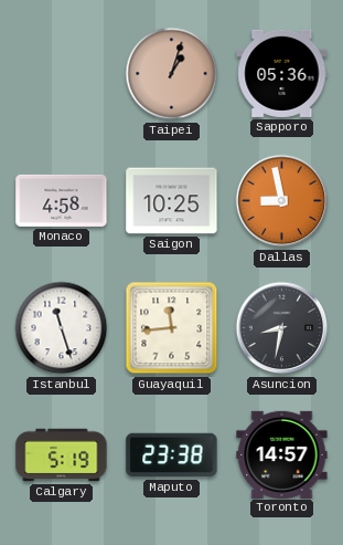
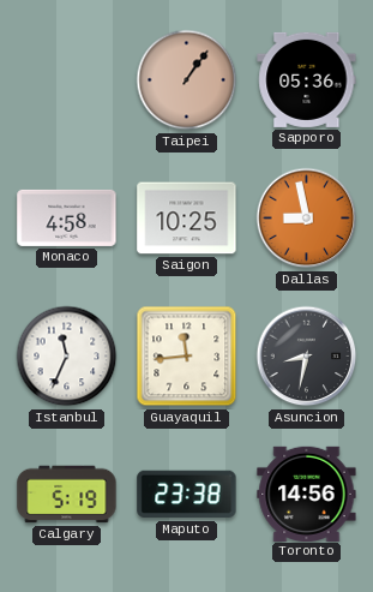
Taipei: 1:03 -> 1:06 (187, 80)
Istanbul: 11:27 -> 11:34 (67, 357)
Toronto: 14:57 -> 14:56 (307, 494)
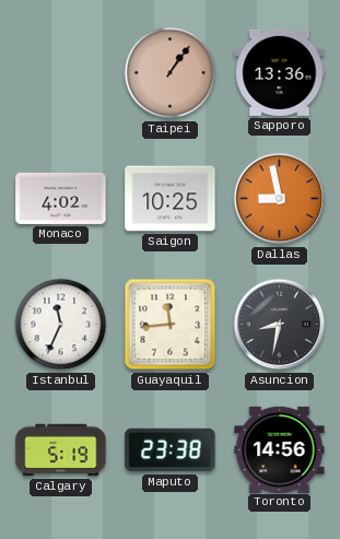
Sapporo: 05:36 -> 13:36 (280, 72)
Monaco: 4:58 -> 4:02 (61, 198)
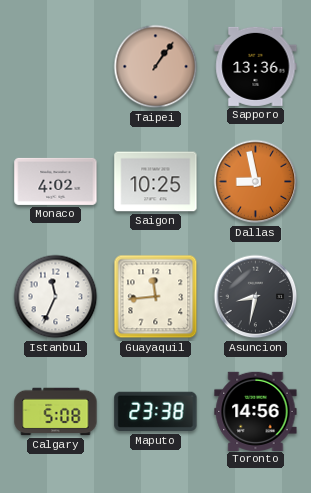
Calgary: 5:19 -> 5:08 (56, 412)
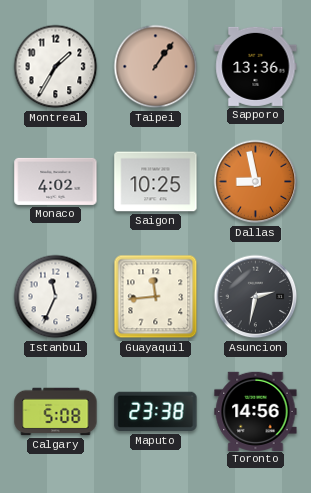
Montreal: none -> 1:35 (56, 67)
Asuncion: 8:32 -> 2:32 (256, 297)
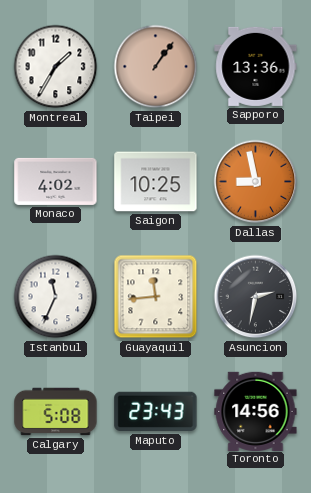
Maputo: 23:38 -> 23:43 (156, 412)
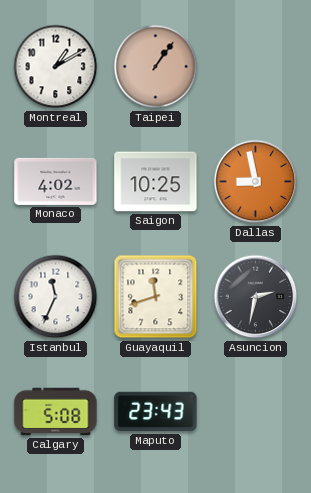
Montreal: 1:35 -> 1:10 (56, 67)
Sapporo: 13:36 -> none (256, 66)
Guayaquil: 11:44 -> 11:42 (156, 297)
Toronto: 14:56 -> none (256, 411)
